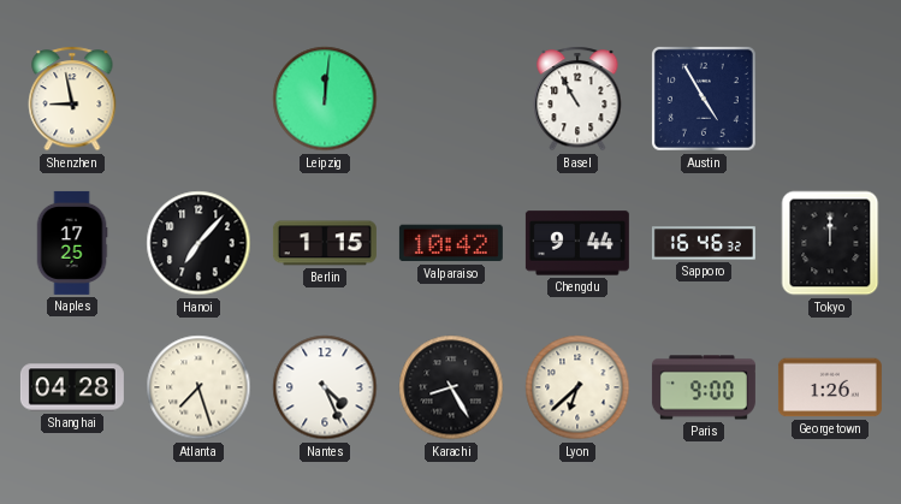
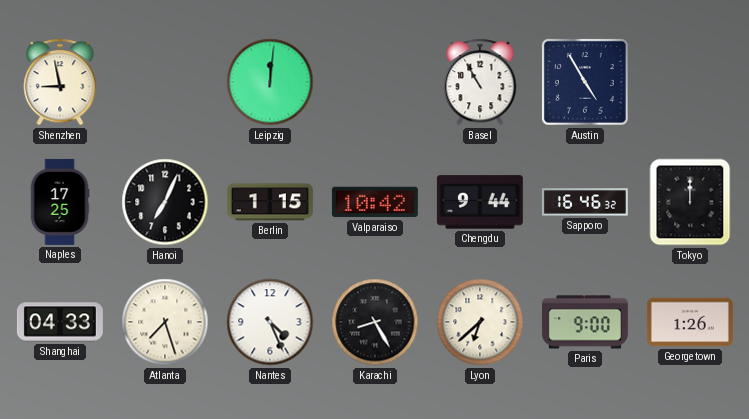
Hanoi: 7:07 -> 7:04 (165, 202)
Shanghai: 04:28 -> 04:33 (60, 322)
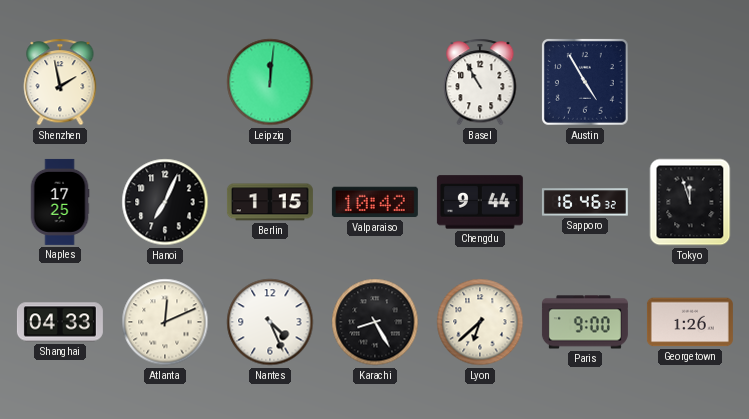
Shenzhen: 8:58 -> 1:58 (60, 82)
Tokyo: 12:00 -> 11:57 (690, 202)
Atlanta: 7:27 -> 12:11 (165, 322)
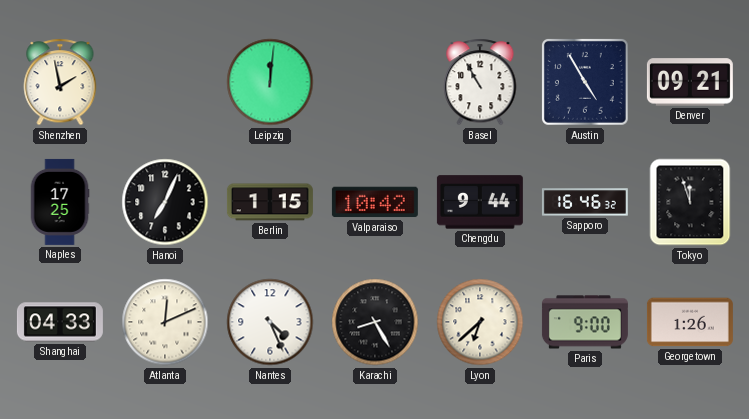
Denver: none -> 09:21 (690, 82)
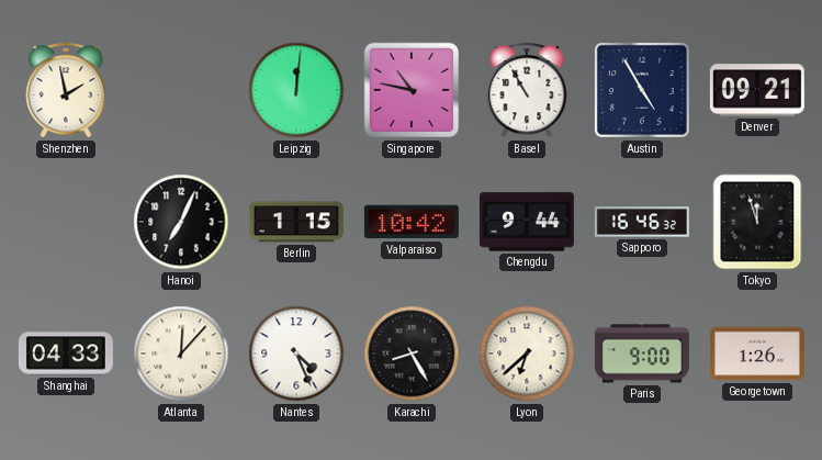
Singapore: none -> 10:47 (412, 90)
Naples: 17:25 -> none (60, 202)
Atlanta: 12:11 -> 12:07 (181, 354)
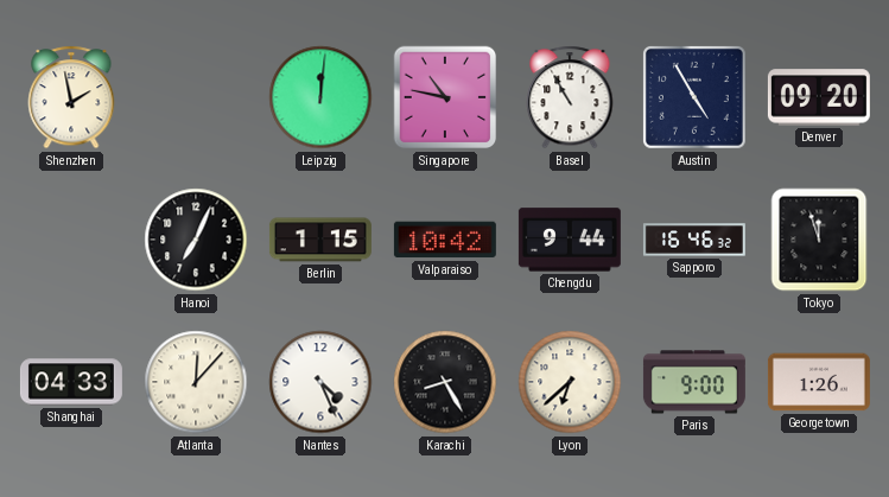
Denver: 09:21 -> 09:20 (819, 97)
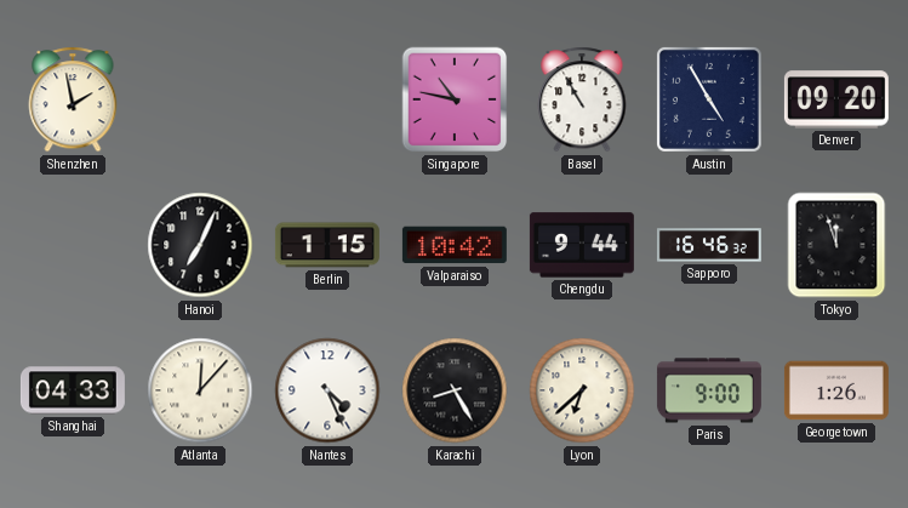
Leipzig: 12:01 -> none (320, 97)
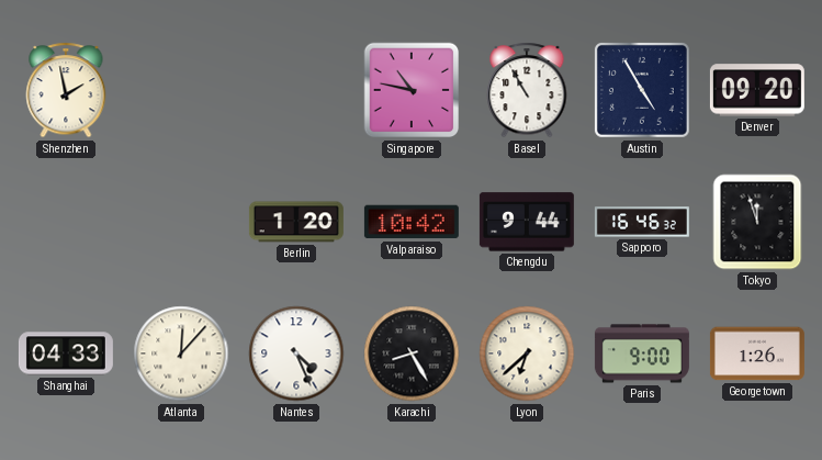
Hanoi: 7:04 -> none (200, 245)
Berlin: 1:15 -> 1:20 (296, 222)
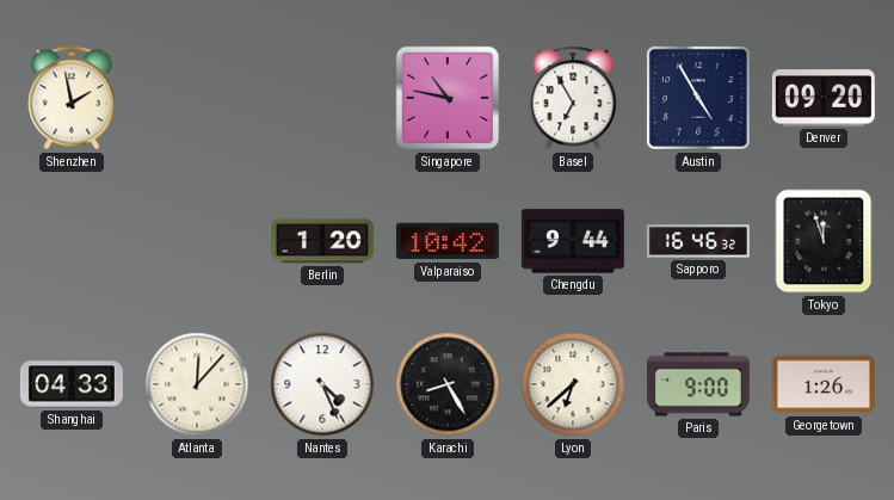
Basel: 10:55 -> 6:55 (573, 98)
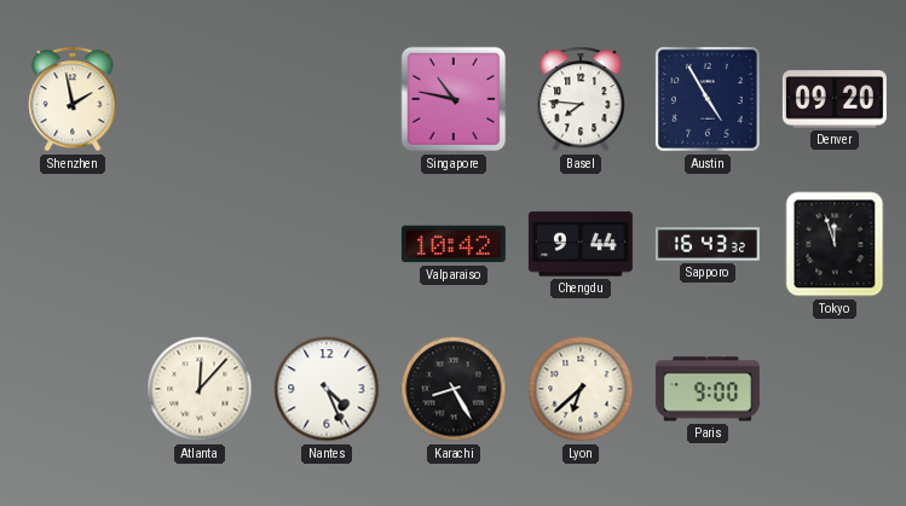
Basel: 6:55 -> 7:46 (581, 99)
Berlin: 1:20 -> none (322, 241)
Sapporo: 16:46 -> 16:43 (708, 244)
Shanghai: 04:33 -> none (72, 384)
Georgetown: 1:26 -> none (824, 384)
